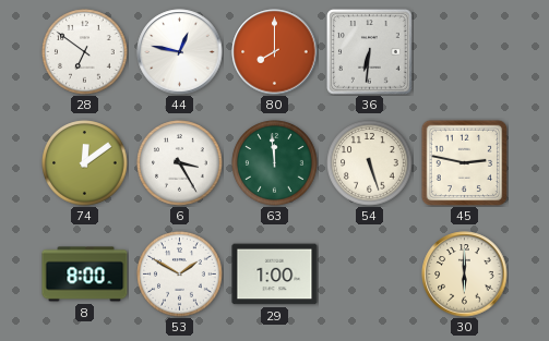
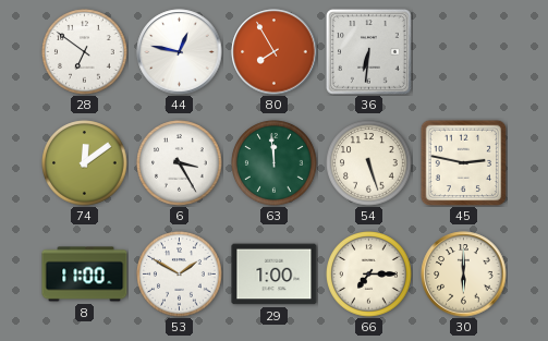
80: 8:00 -> 7:55 (275, 52)
8: 8:00 -> 11:00 (85, 275)
66: none -> 7:15 (369, 275)
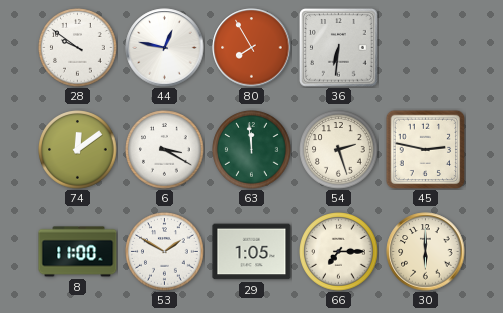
28: 6:51 -> 9:51 (78, 48)
6: 3:25 -> 3:20 (165, 150)
54: 5:27 -> 2:27 (339, 150)
29: 1:00 -> 1:05 (252, 252)
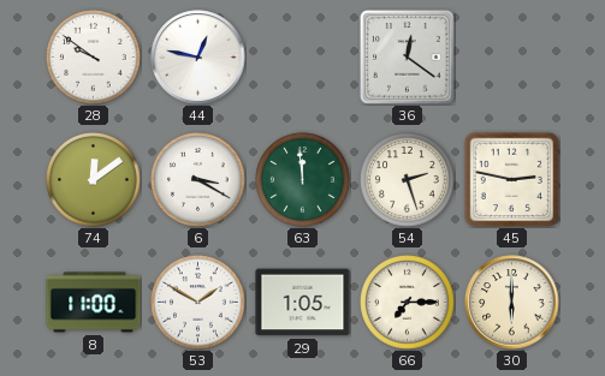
80: 7:55 -> none (252, 48)
36: 6:31 -> 12:21 (408, 58)
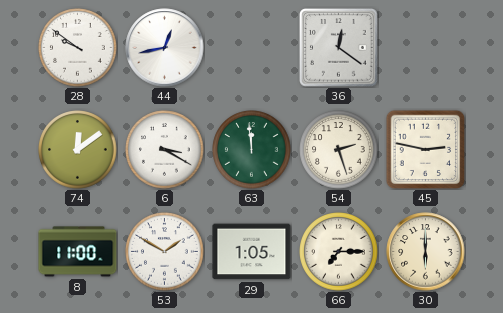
44: 12:47 -> 12:43 (165, 48)
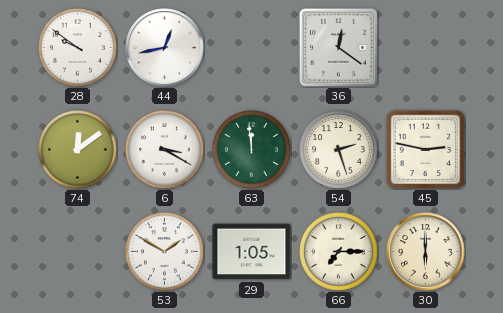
8: 11:00 -> none (78, 252)
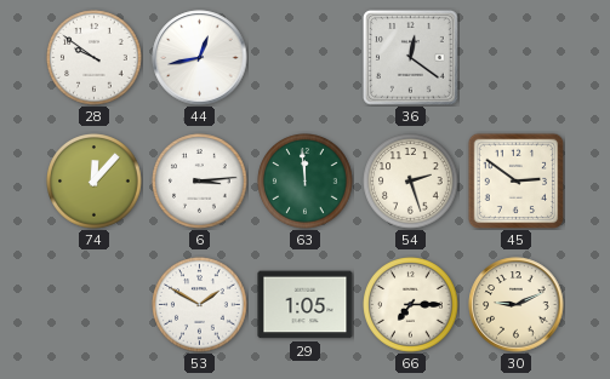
74: 12:09 -> 12:07 (95, 182)
6: 3:20 -> 3:14 (200, 182)
45: 2:47 -> 2:51 (515, 180)
30: 6:00 -> 9:11 (517, 305)
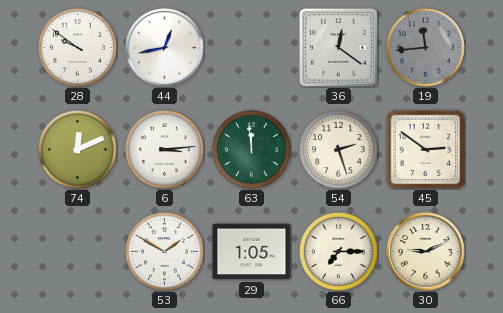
19: none -> 11:44 (426, 48)
74: 12:07 -> 12:11 (78, 150)
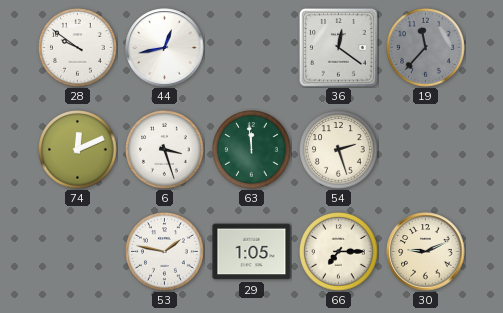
19: 11:44 -> 11:37 (426, 48)
6: 3:14 -> 3:27 (165, 150)
45: 2:51 -> none (425, 149)
53: 1:50 -> 1:47 (165, 252)
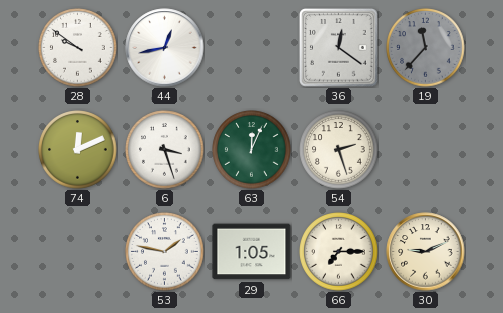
63: 11:59 -> 12:04 (252, 150)
